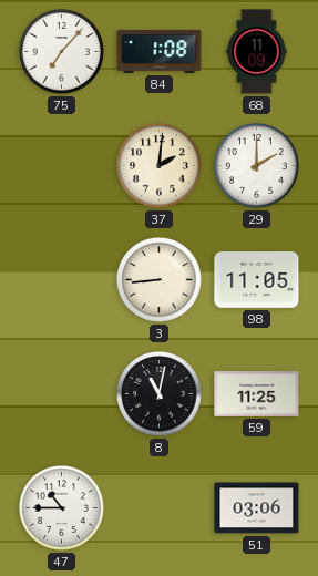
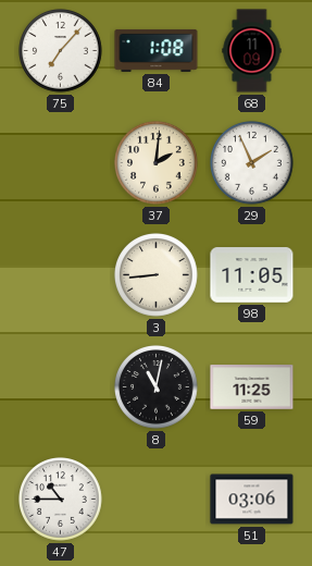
29: 2:00 -> 1:56 (252, 163)
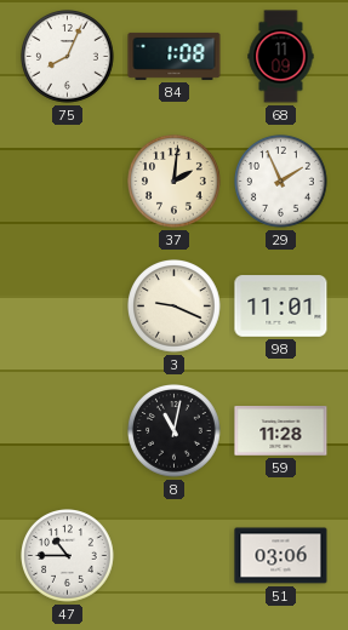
75: 7:07 -> 8:04 (68, 57)
3: 8:44 -> 9:19 (175, 307)
98: 11:05 -> 11:01 (281, 307)
59: 11:25 -> 11:28 (281, 431)
